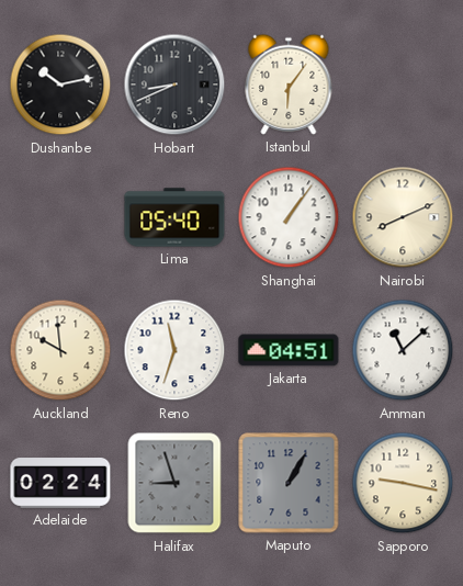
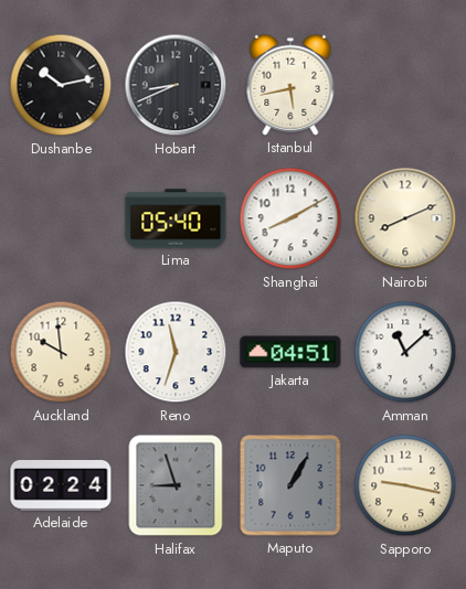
Istanbul: 6:06 -> 5:43 (290, 85)
Shanghai: 1:06 -> 8:10 (290, 218)
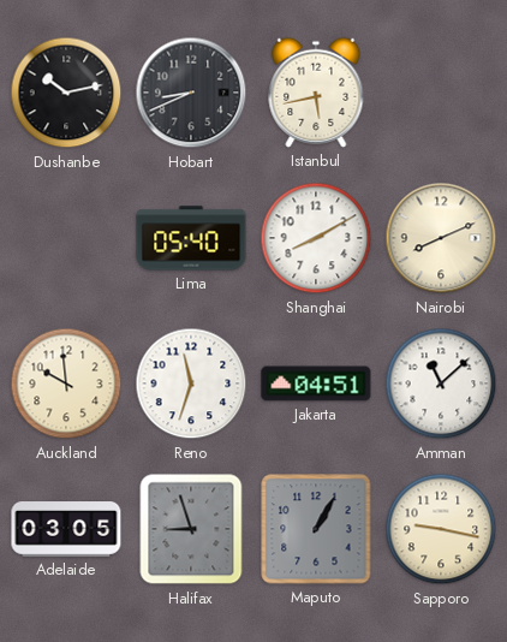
Adelaide: 02:24 -> 03:05 (66, 529)
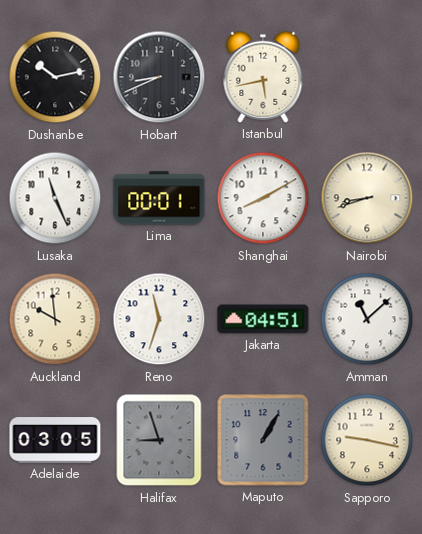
Lusaka: none -> 11:26 (55, 198)
Lima: 05:40 -> 00:01 (159, 198)
Nairobi: 8:11 -> 8:42 (367, 198)
